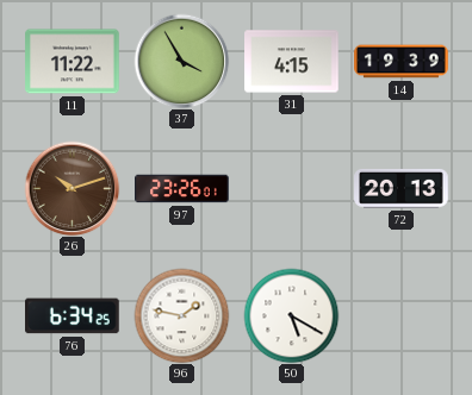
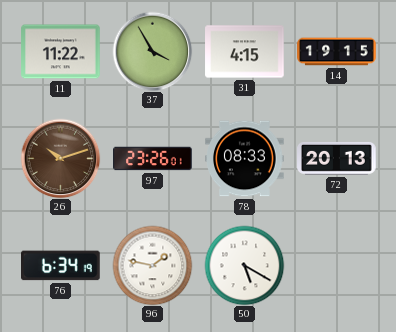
14: 19:39 -> 19:15 (337, 52)
78: none -> 08:33 (245, 159)
76: 6:34:25 -> 6:34:19 (61, 266)
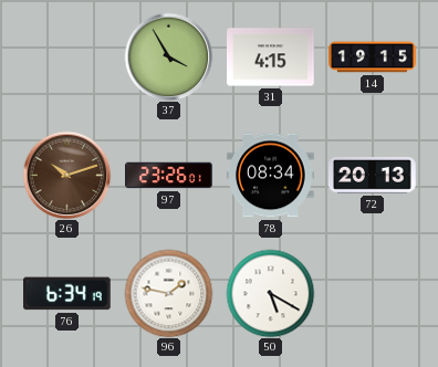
11: 11:22 -> none (61, 52)
78: 08:33 -> 08:34 (271, 176)
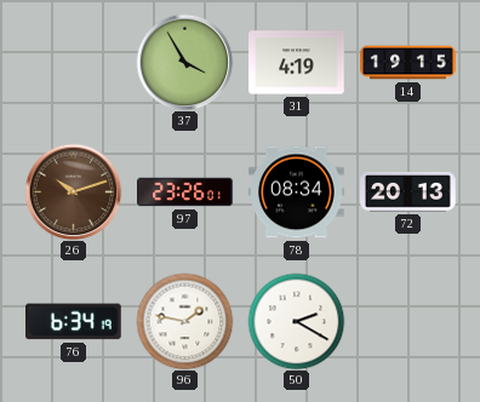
31: 4:15 -> 4:19 (297, 63)
50: 5:20 -> 2:20 (296, 321)
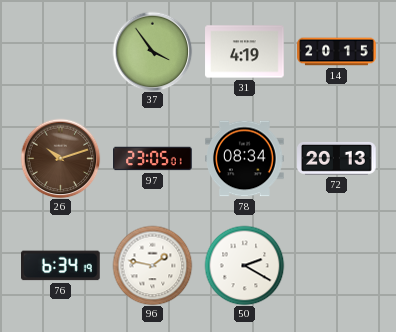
37: 3:55 -> 3:54 (152, 51)
14: 19:15 -> 20:15 (337, 52)
97: 23:26 -> 23:05 (153, 159)
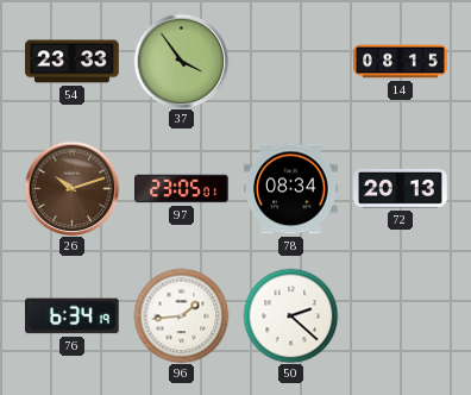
54: none -> 23:33 (73, 62)
31: 4:19 -> none (245, 52)
14: 20:15 -> 08:15 (401, 62)
96: 1:47 -> 1:44 (181, 315)
50: 2:20 -> 2:22 (290, 315)
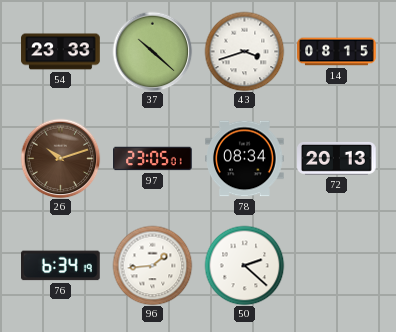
37: 3:54 -> 10:22 (152, 51)
43: none -> 3:42 (244, 51)
